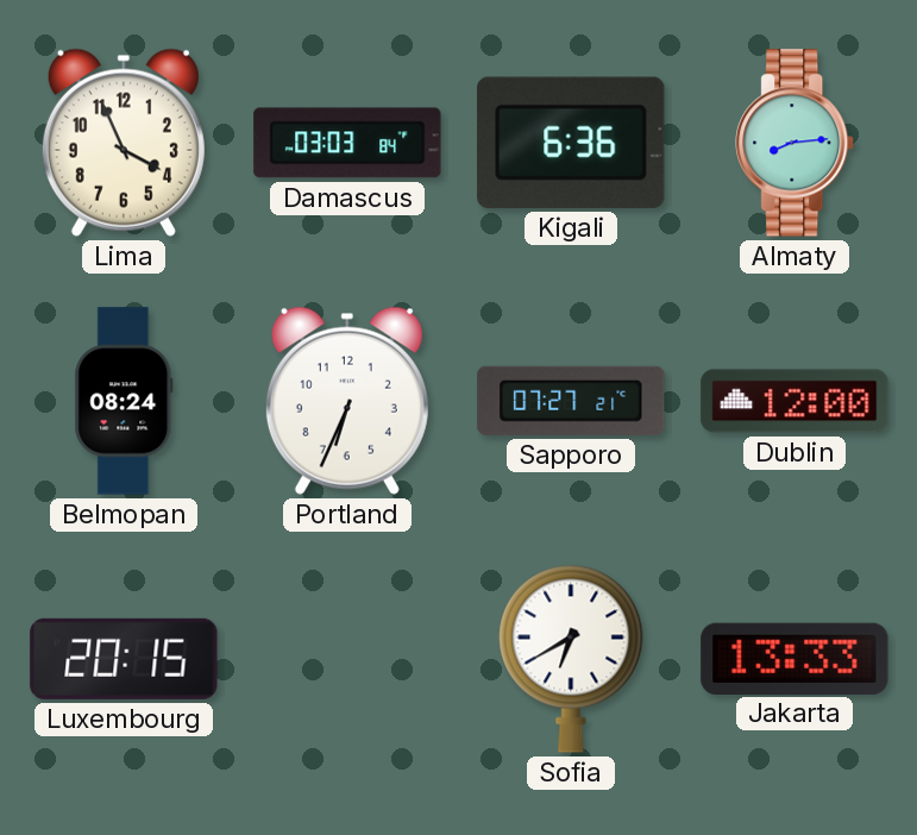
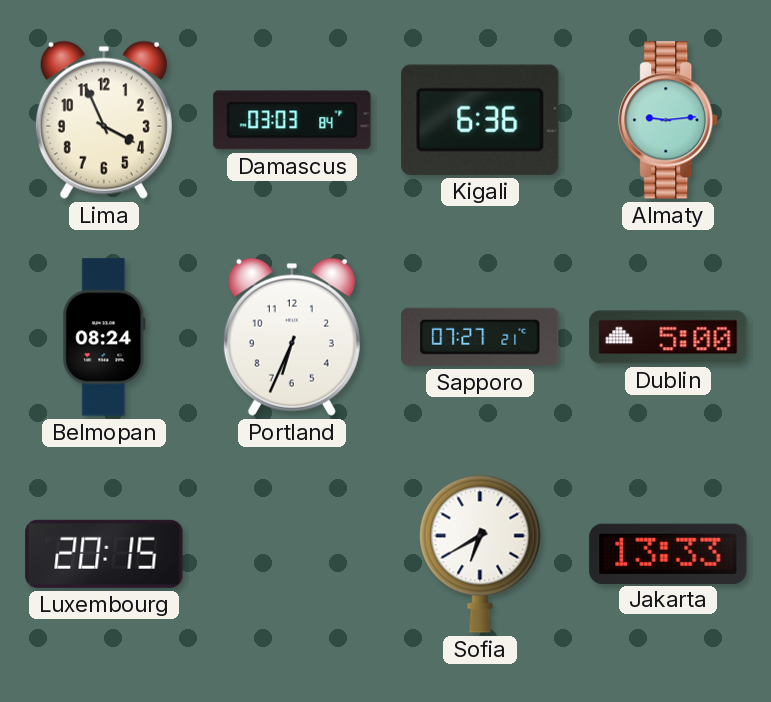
Almaty: 8:14 -> 9:14 (669, 120)
Dublin: 12:00 -> 5:00 (668, 337)
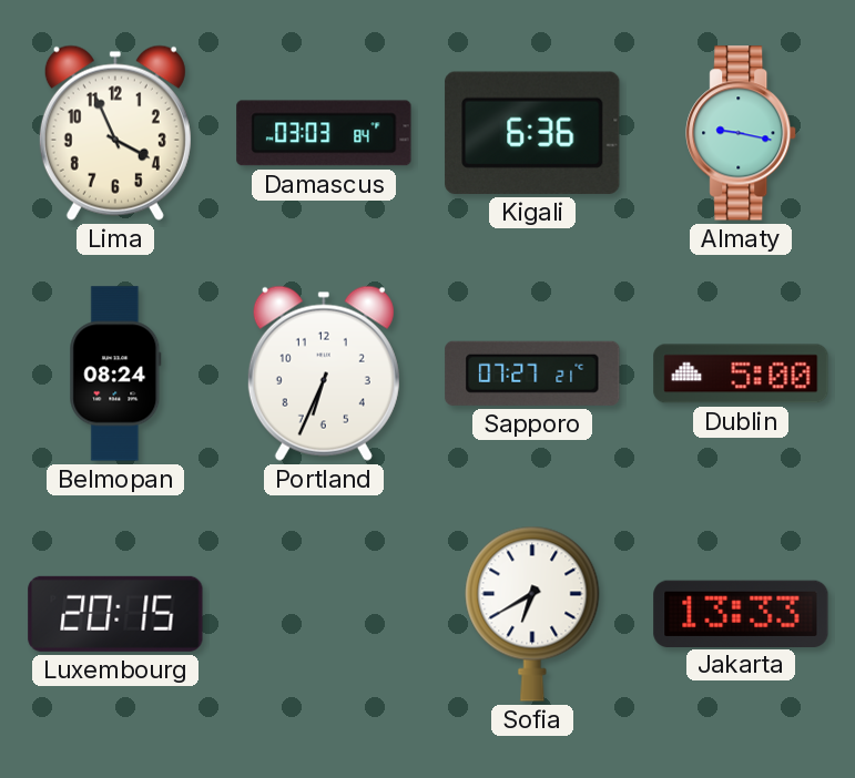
Almaty: 9:14 -> 9:17 (742, 133)
